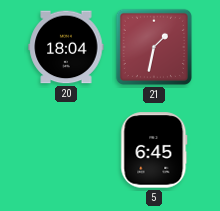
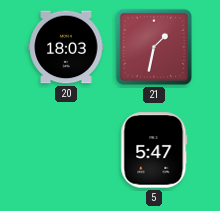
20: 18:04 -> 18:03 (66, 47)
5: 6:45 -> 5:47 (154, 150)
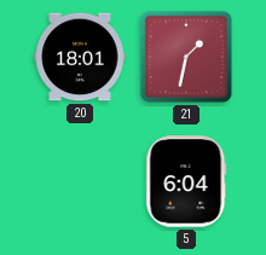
20: 18:03 -> 18:01 (80, 57)
5: 5:47 -> 6:04 (186, 181)
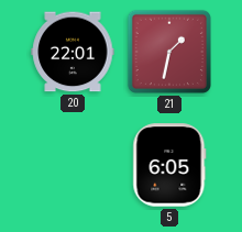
20: 18:01 -> 22:01 (73, 52)
5: 6:04 -> 6:05 (169, 165)
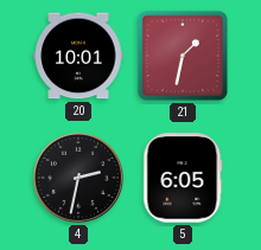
20: 22:01 -> 10:01 (78, 56)
4: none -> 2:32 (78, 178)
